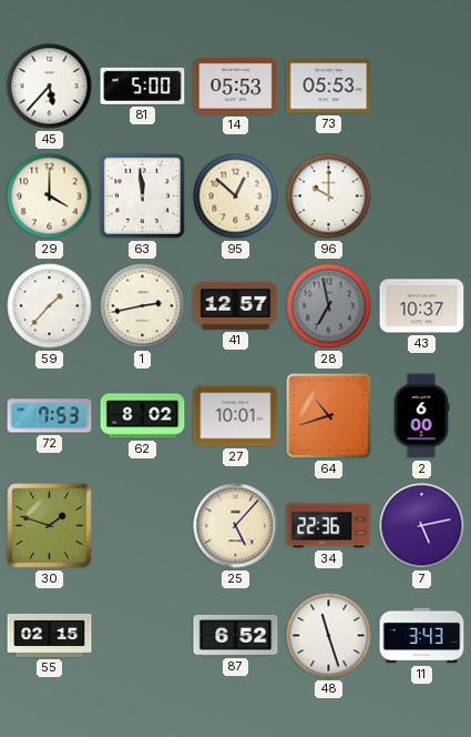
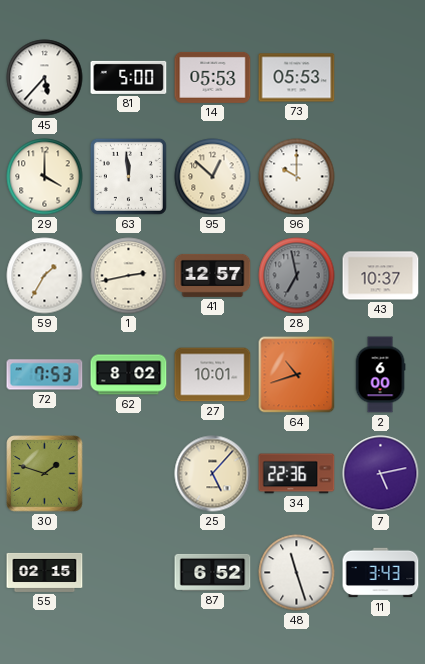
59: 1:37 -> 1:35 (45, 276)
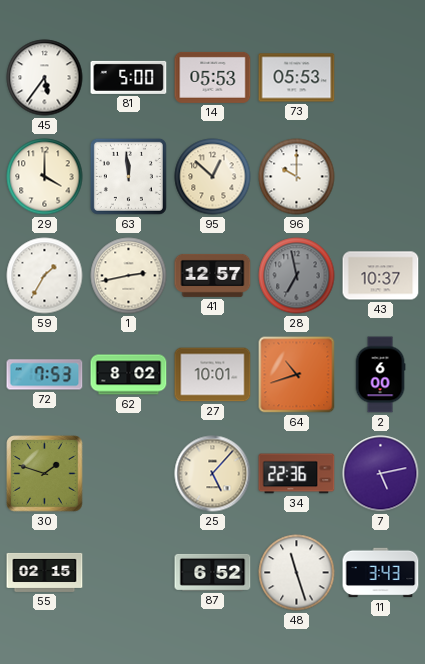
45: 5:37 -> 5:36 (45, 78)
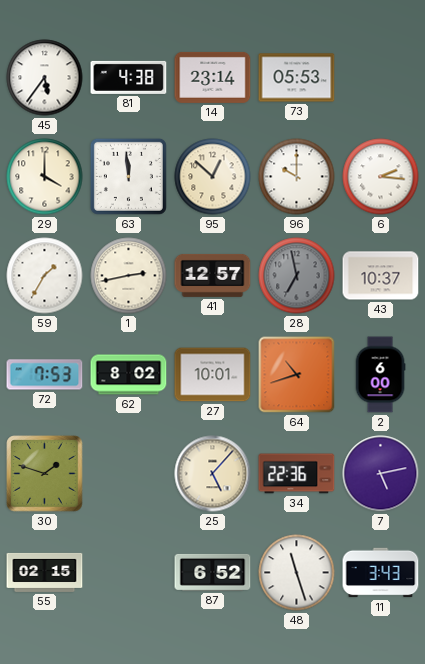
81: 5:00 -> 4:38 (129, 77)
14: 05:53 -> 23:14 (213, 77)
6: none -> 2:16 (381, 177)
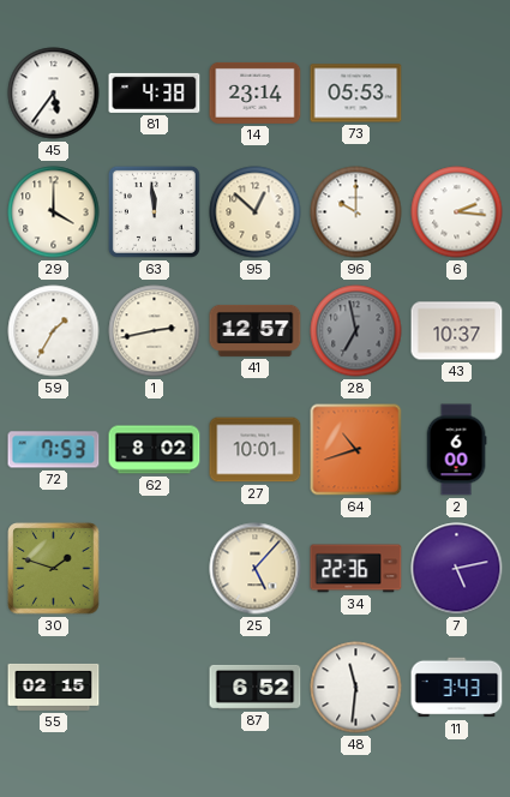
48: 11:27 -> 11:31 (356, 688)
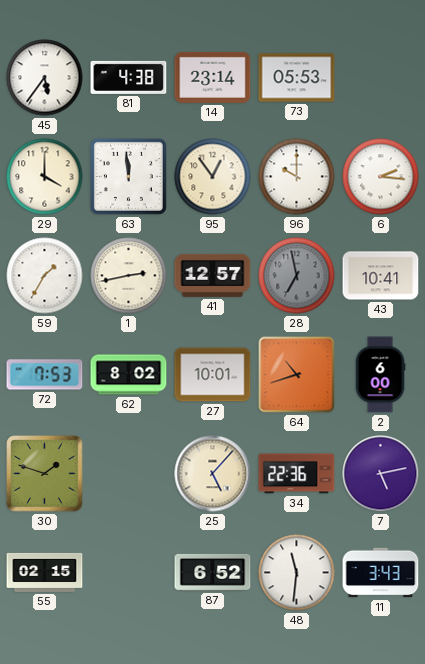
95: 12:52 -> 12:54 (213, 177)
43: 10:37 -> 10:41 (381, 276)
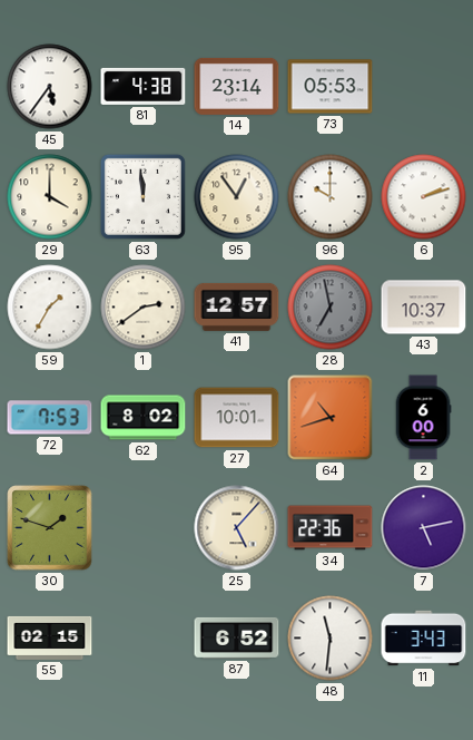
6: 2:16 -> 2:12 (424, 197)
1: 2:43 -> 2:39 (144, 308)
43: 10:41 -> 10:37 (424, 308)
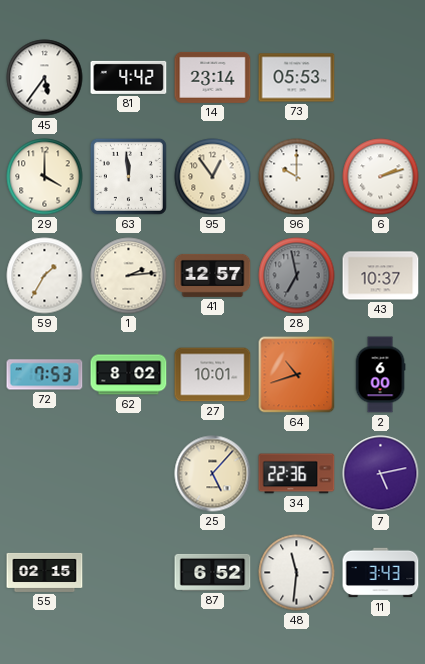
81: 4:38 -> 4:42 (129, 77)
1: 2:39 -> 2:14 (129, 276)
30: 1:48 -> none (50, 528)
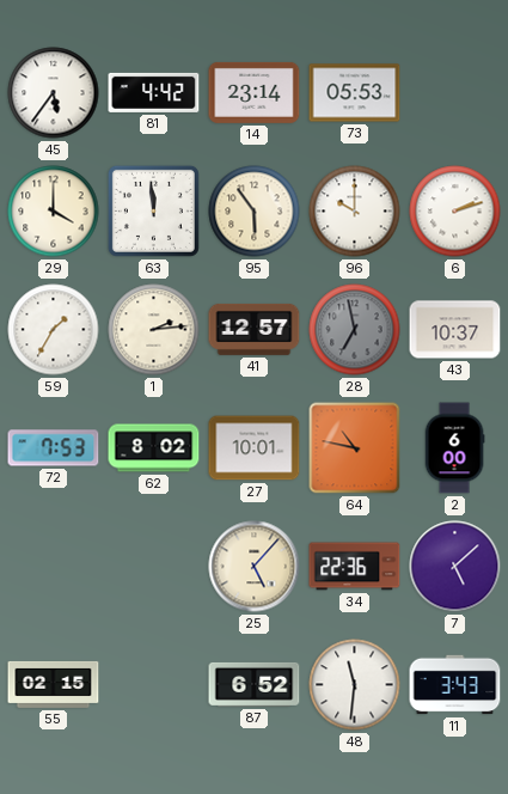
95: 12:54 -> 5:54 (255, 212)
64: 10:42 -> 10:47 (355, 448)
7: 5:13 -> 5:08 (455, 567)
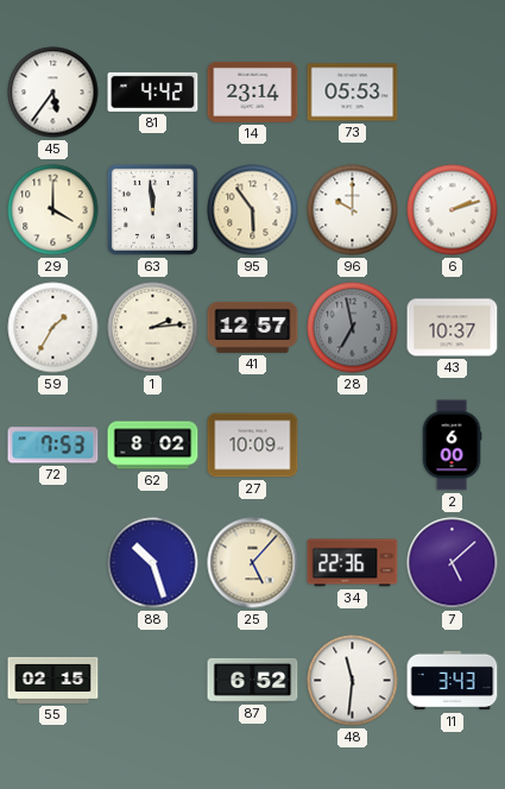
27: 10:01 -> 10:09 (253, 446)
64: 10:47 -> none (355, 448)
88: none -> 10:27 (153, 563)
